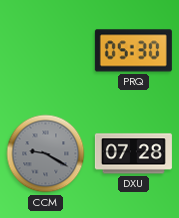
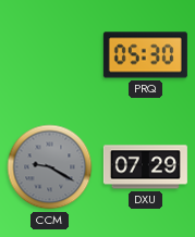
DXU: 07:28 -> 07:29 (145, 167)
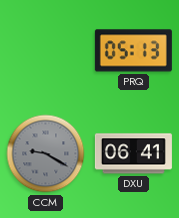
PRQ: 05:30 -> 05:13 (133, 51)
DXU: 07:29 -> 06:41 (133, 154)
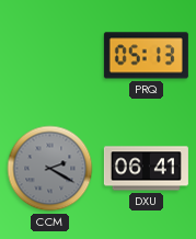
CCM: 9:20 -> 2:20 (50, 169)
